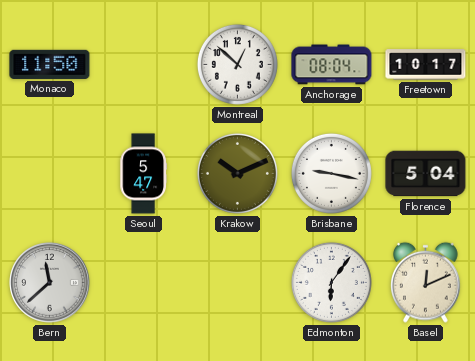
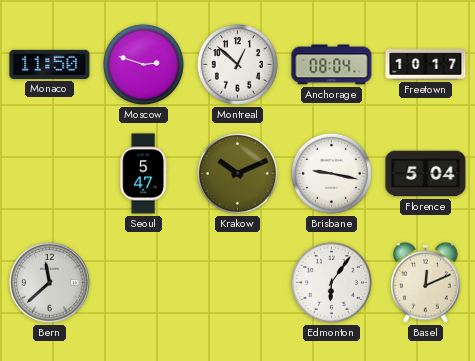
Moscow: none -> 2:48 (143, 64)
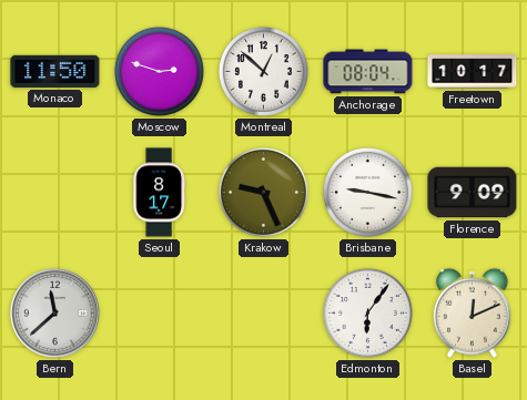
Seoul: 5:47 -> 8:17 (159, 193)
Krakow: 10:11 -> 9:26 (263, 192)
Florence: 5:04 -> 9:09 (473, 193)
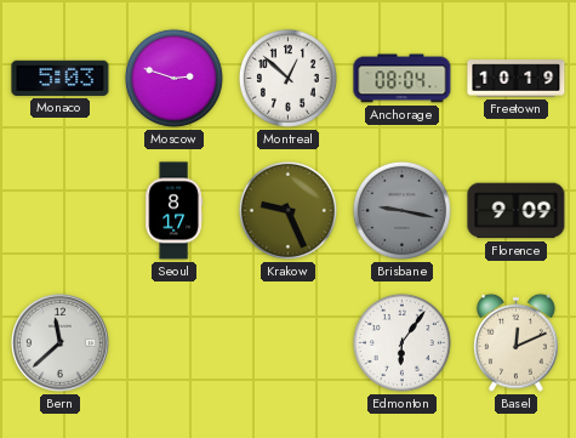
Monaco: 11:50 -> 5:03 (61, 78)
Freetown: 10:17 -> 10:19 (517, 79)
Brisbane dial: white -> grey (401, 210)
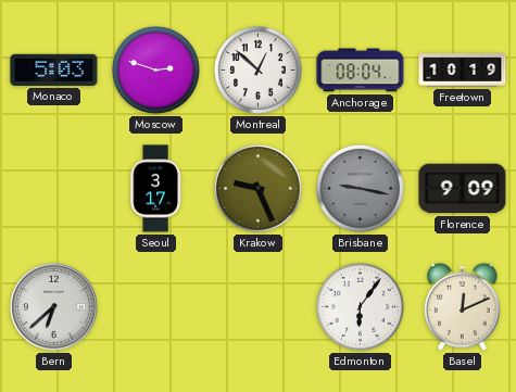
Seoul: 8:17 -> 3:17 (155, 189)
Bern: 11:38 -> 6:38 (54, 307)
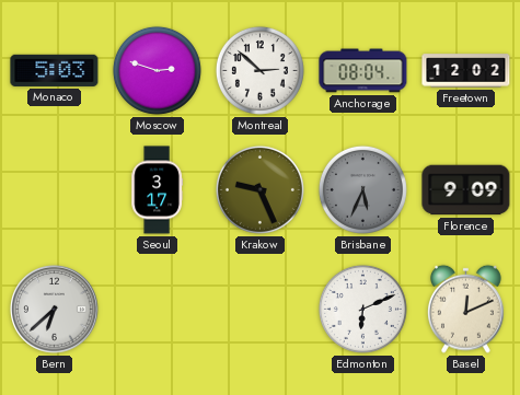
Montreal: 12:52 -> 2:52 (259, 70)
Freetown: 10:19 -> 12:02 (466, 71)
Brisbane: 9:17 -> 5:34 (362, 189)
Edmonton: 6:06 -> 6:11 (362, 309)
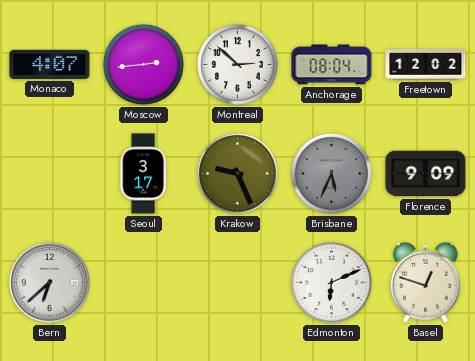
Monaco: 5:03 -> 4:07 (50, 64)
Moscow: 2:48 -> 2:44 (143, 64)
Basel: 12:11 -> 12:48 (426, 282)
